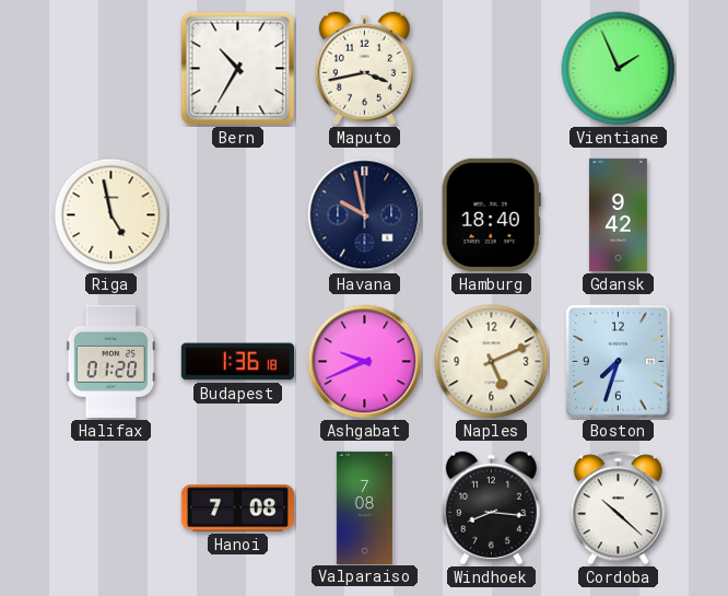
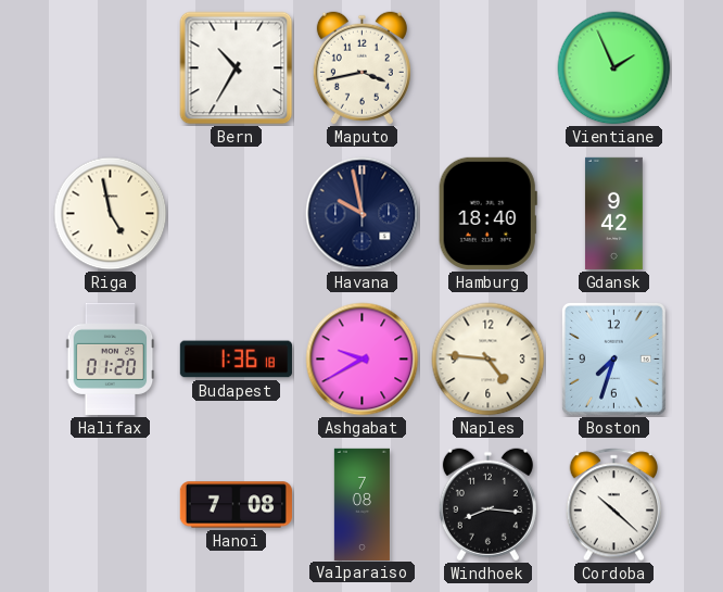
Ashgabat: 9:41 -> 9:40 (363, 360)
Naples: 5:11 -> 4:46 (489, 360)
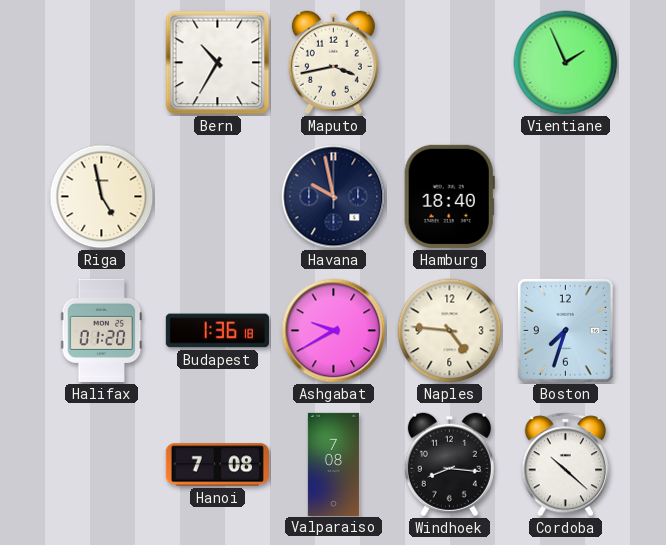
Gdansk: 9:42 -> none (613, 213)
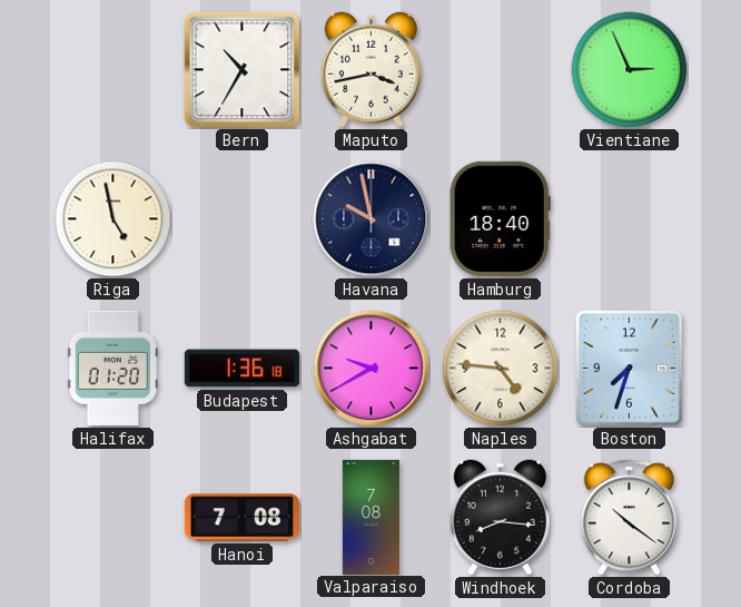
Vientiane: 1:56 -> 2:56 (630, 70)
Cordoba: 10:22 -> 10:21 (629, 518)
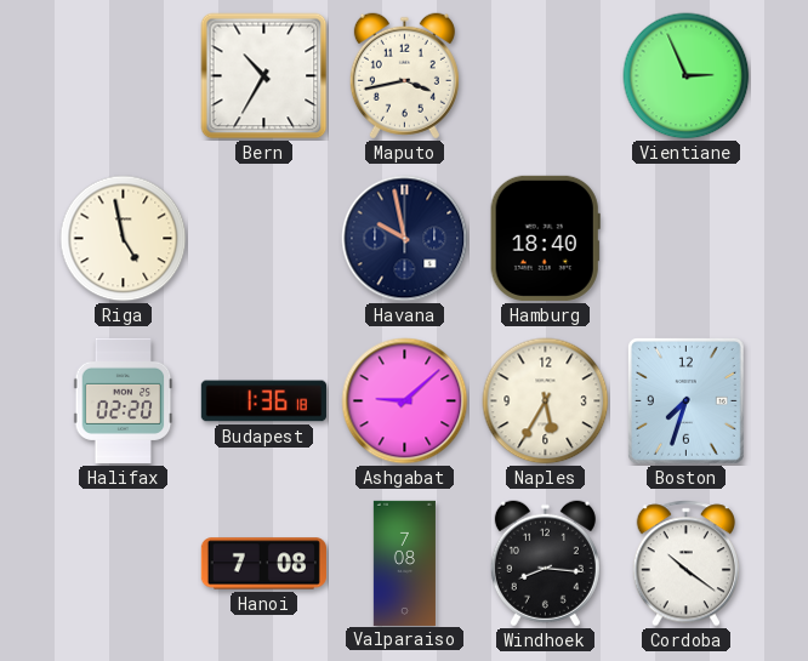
Halifax: 01:20 -> 02:20 (124, 400)
Ashgabat: 9:40 -> 9:08 (405, 401)
Naples: 4:46 -> 5:35 (546, 401)
